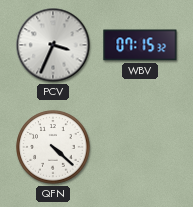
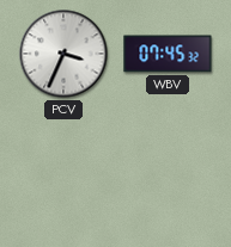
WBV: 07:15 -> 07:45 (168, 54)
QFN: 4:22 -> none (53, 147)
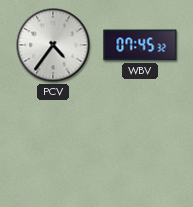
PCV: 3:34 -> 4:36 (53, 45)
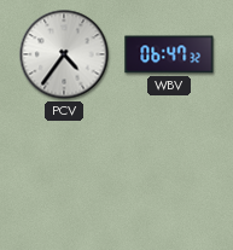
WBV: 07:45 -> 06:47 (169, 54)
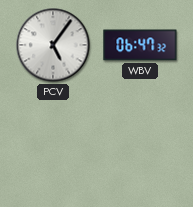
PCV: 4:36 -> 5:06 (53, 45)
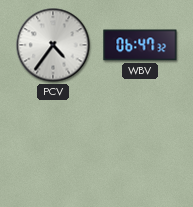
PCV: 5:06 -> 4:36 (53, 45)
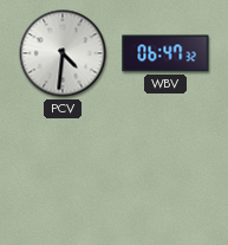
PCV: 4:36 -> 4:31 (63, 53)
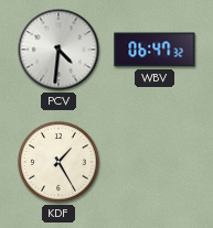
KDF: none -> 1:25 (58, 162)
